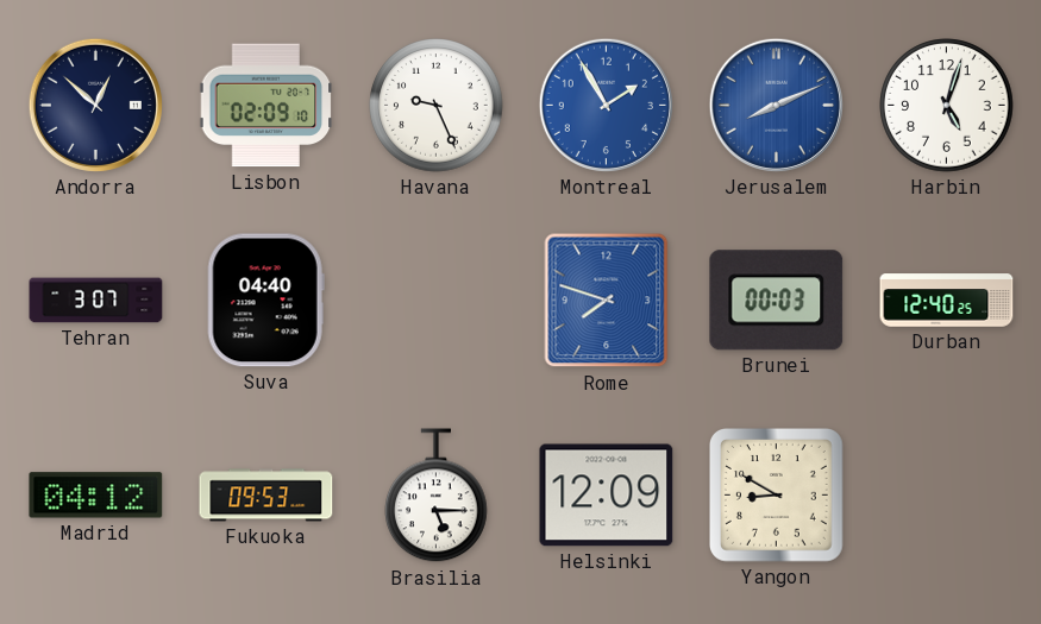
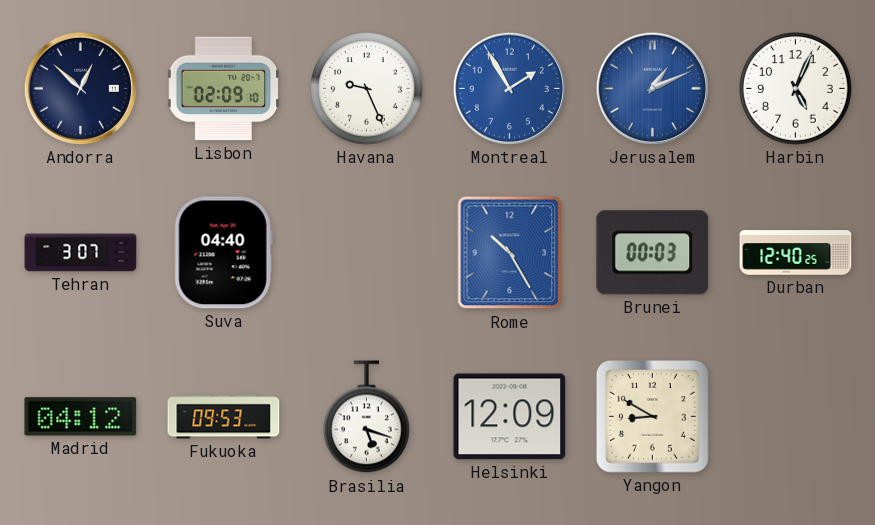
Jerusalem: 8:11 -> 1:11 (652, 88)
Harbin: 5:03 -> 5:04 (796, 89)
Rome: 7:48 -> 10:25 (510, 253)
Brasilia: 5:15 -> 5:18 (367, 417)
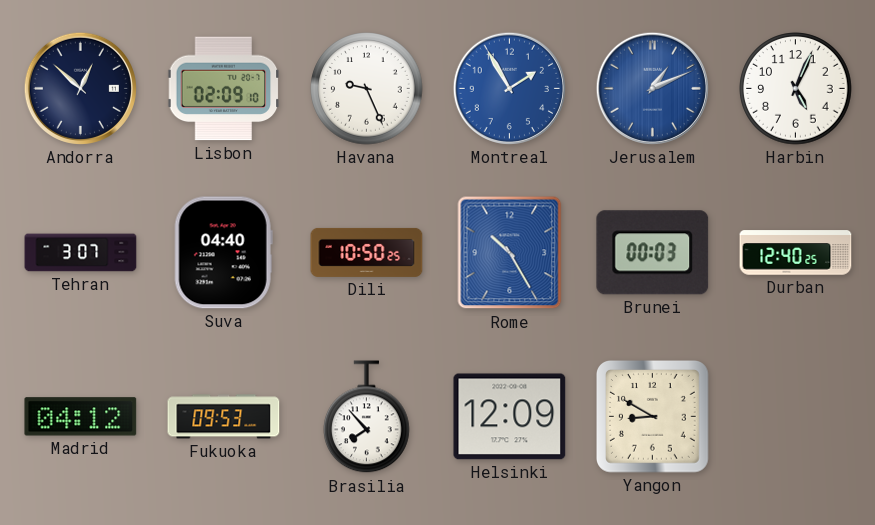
Dili: none -> 10:50 (367, 252)
Brasilia: 5:18 -> 7:53 (367, 417)
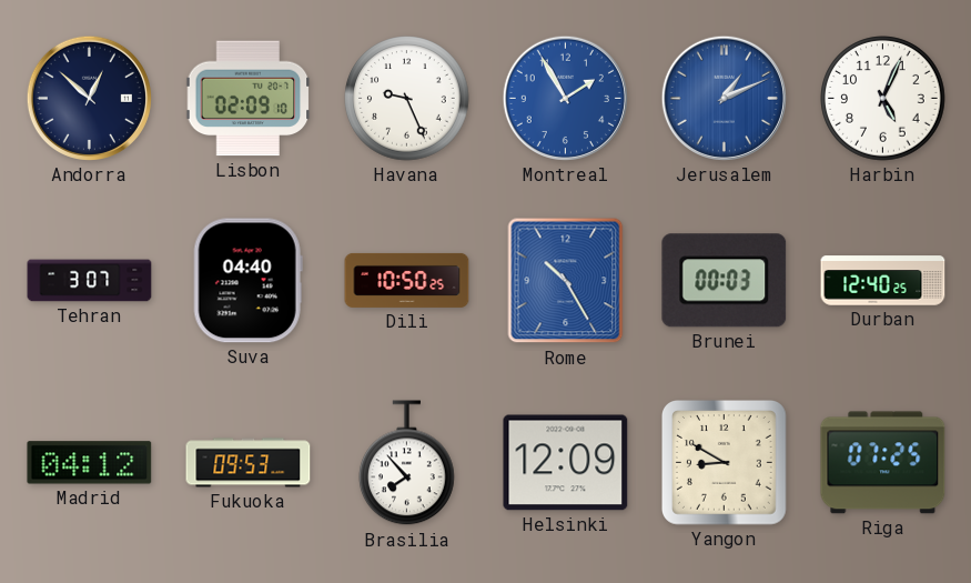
Riga: none -> 07:25 (883, 463)
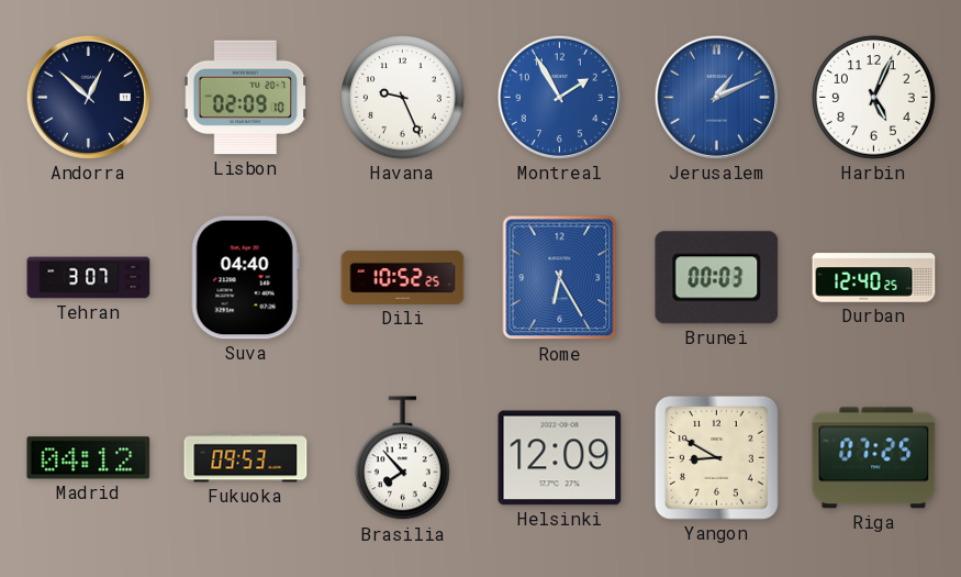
Dili: 10:50 -> 10:52 (403, 277)
Rome: 10:25 -> 6:25 (560, 278)
